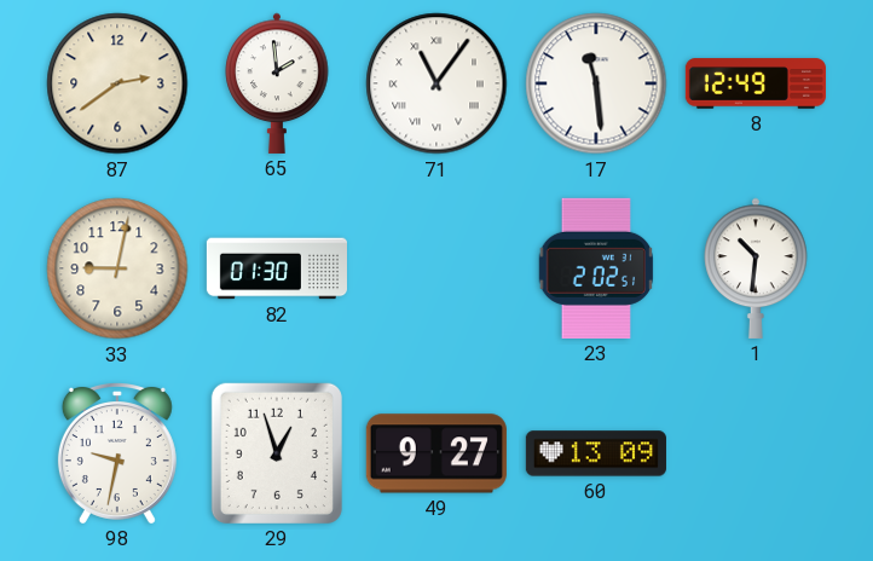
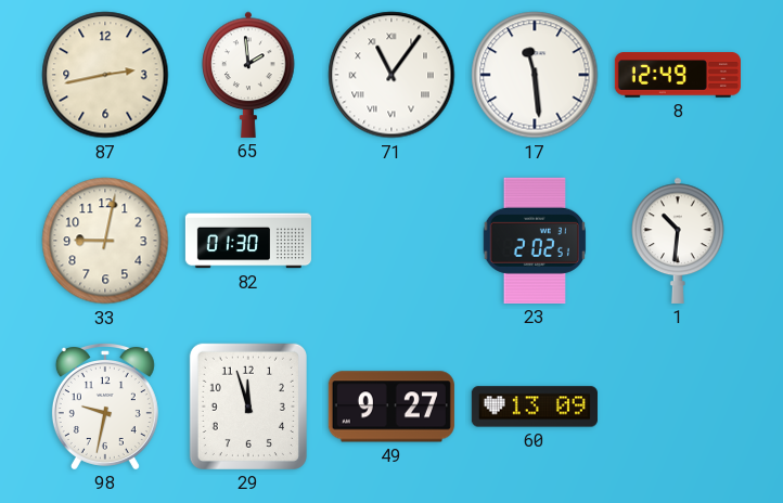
87: 2:39 -> 2:43 (105, 75)
29: 12:57 -> 11:57 (248, 407)
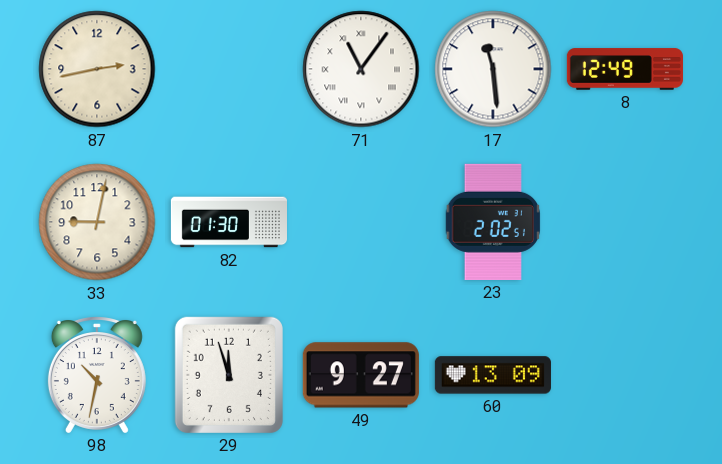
65: 1:59 -> none (248, 75)
1: 10:31 -> none (678, 241)
98: 9:32 -> 10:32 (97, 375)
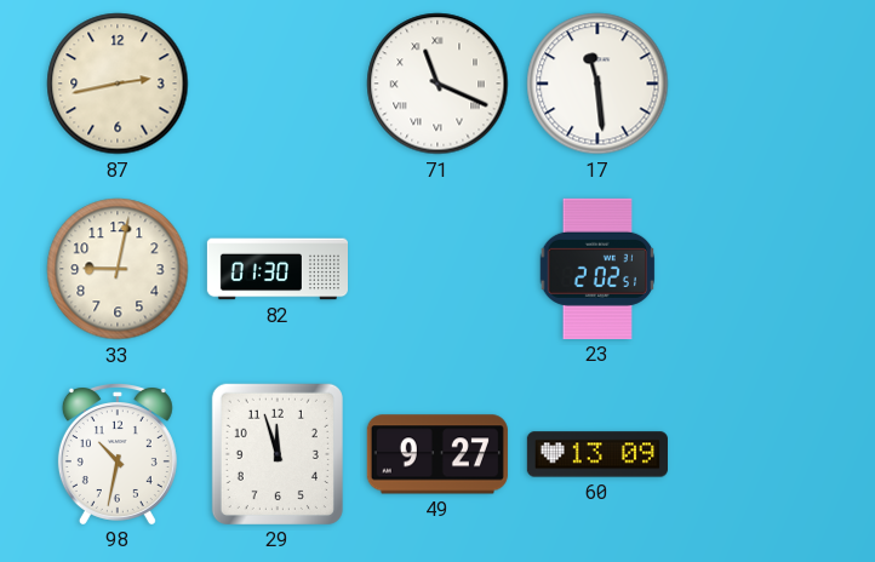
71: 11:06 -> 11:19 (438, 84)
8: 12:49 -> none (625, 69)
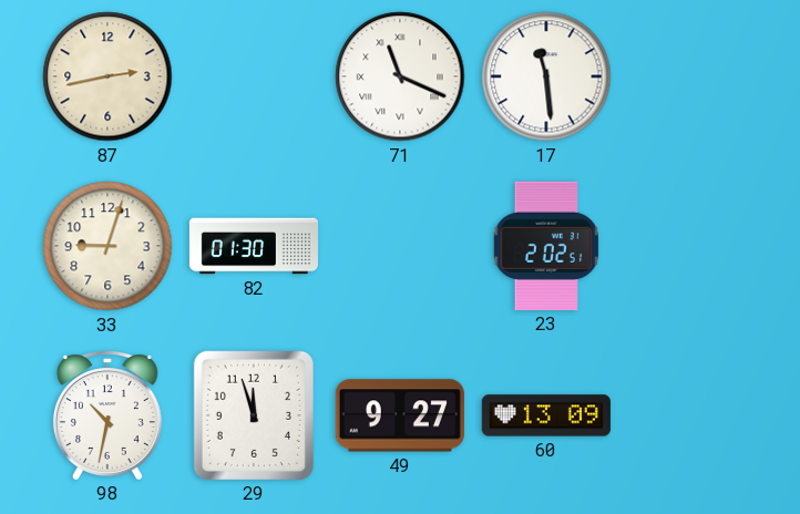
33: 9:02 -> 9:03 (107, 246)
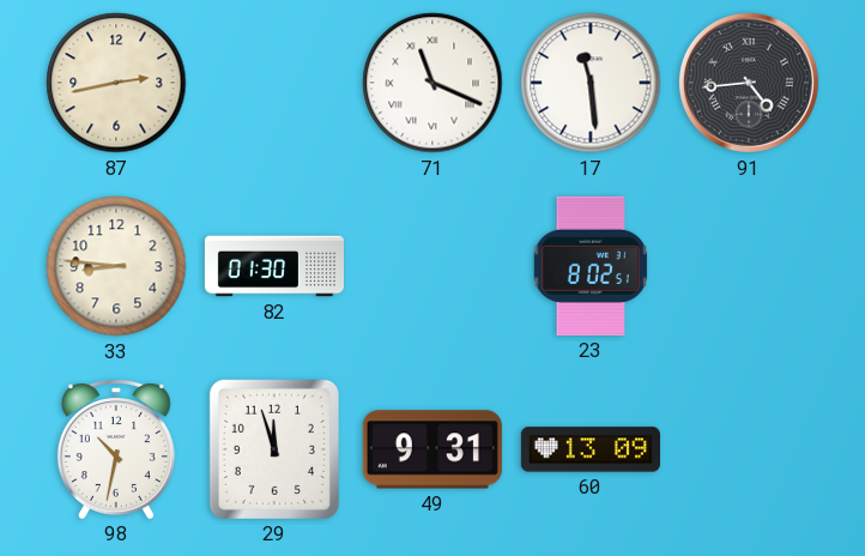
91: none -> 4:44 (749, 83)
33: 9:03 -> 8:46 (116, 266)
23: 2:02 -> 8:02 (589, 266)
49: 9:27 -> 9:31 (432, 449)
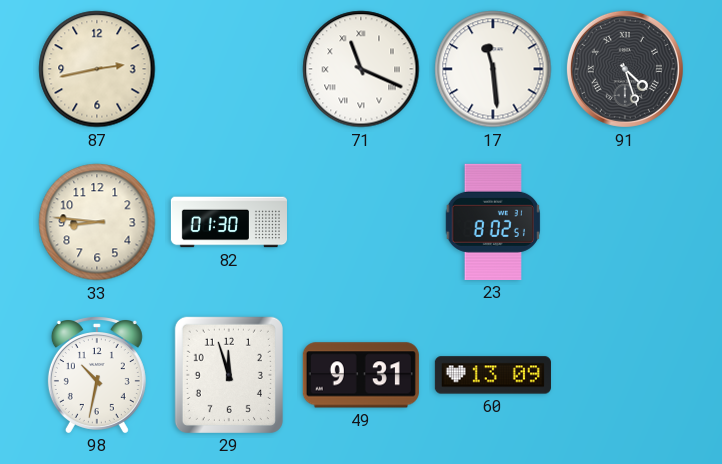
91: 4:44 -> 4:27 (625, 69)
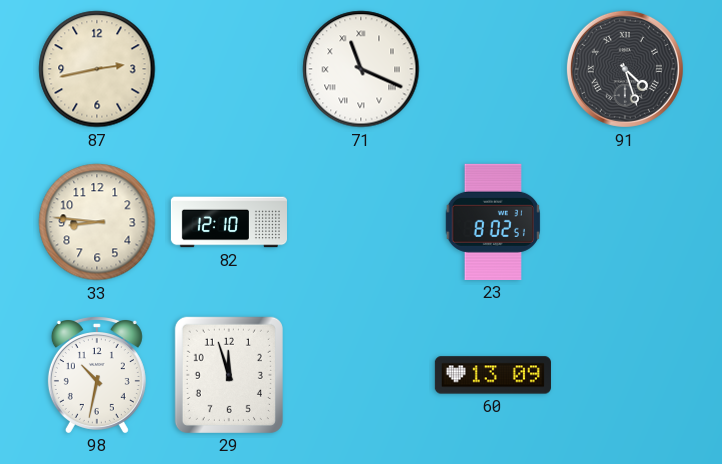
17: 11:29 -> none (493, 69)
82: 01:30 -> 12:10 (228, 222)
49: 9:31 -> none (361, 375)
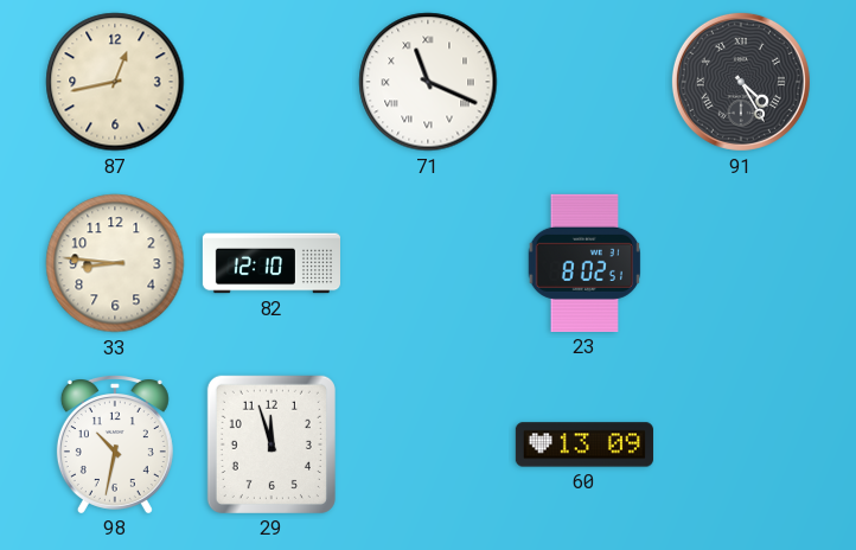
87: 2:43 -> 12:43 (115, 82)
91: 4:27 -> 4:25 (741, 82)
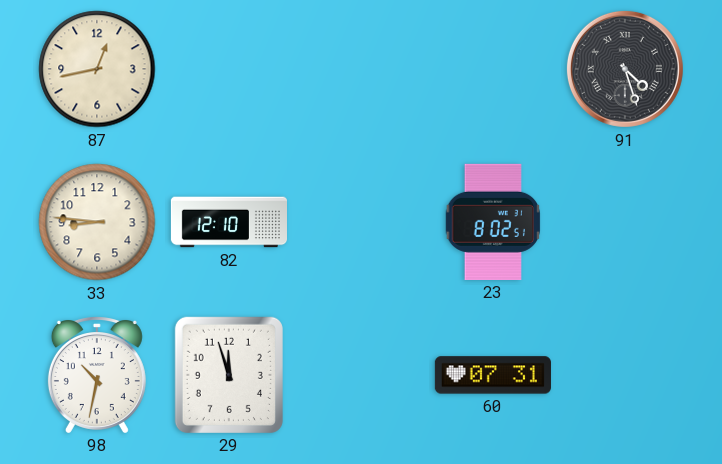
71: 11:19 -> none (428, 82)
91: 4:25 -> 4:27 (625, 69)
60: 13:09 -> 07:31 (493, 375)
